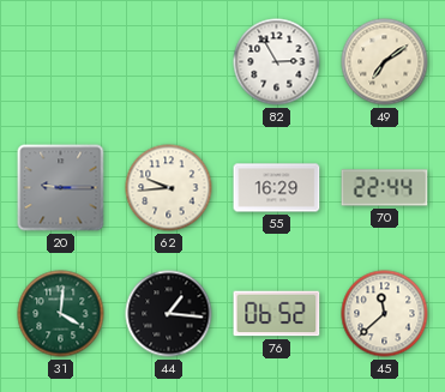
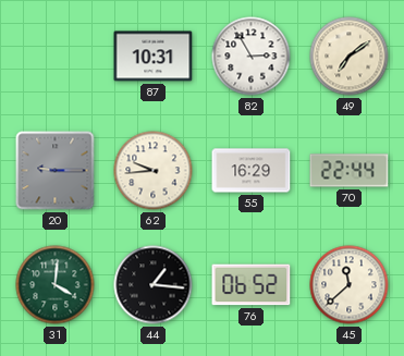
87: none -> 10:31 (154, 57)
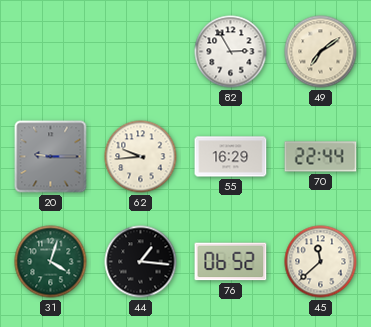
87: 10:31 -> none (154, 57)
31: 4:01 -> 4:03 (51, 262)
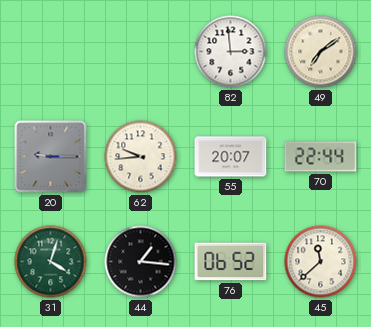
82: 2:55 -> 2:59 (231, 52)
55: 16:29 -> 20:07 (231, 157)
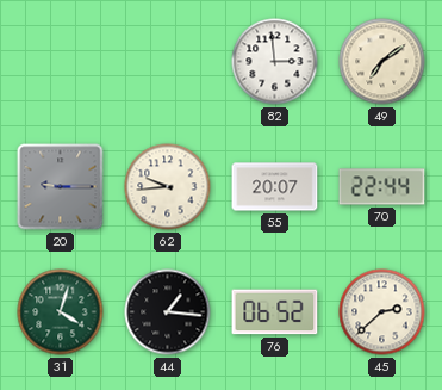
45: 11:38 -> 2:38 (382, 312)
